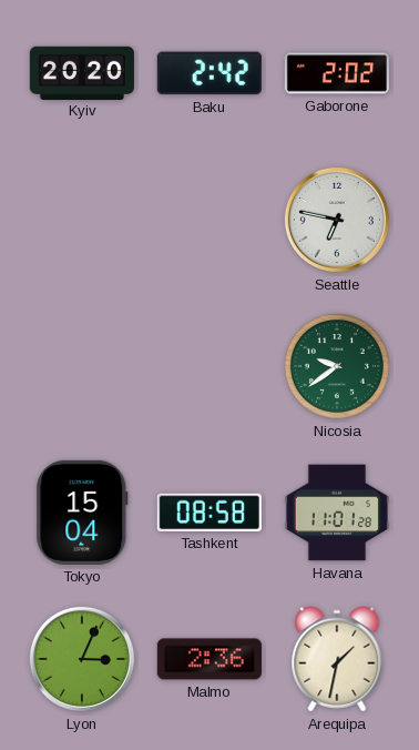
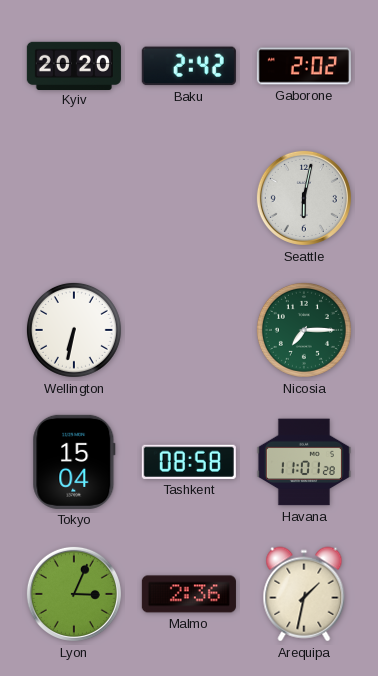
Seattle: 6:47 -> 6:02 (304, 198)
Wellington: none -> 6:32 (74, 330)
Nicosia: 9:39 -> 7:15 (304, 330)
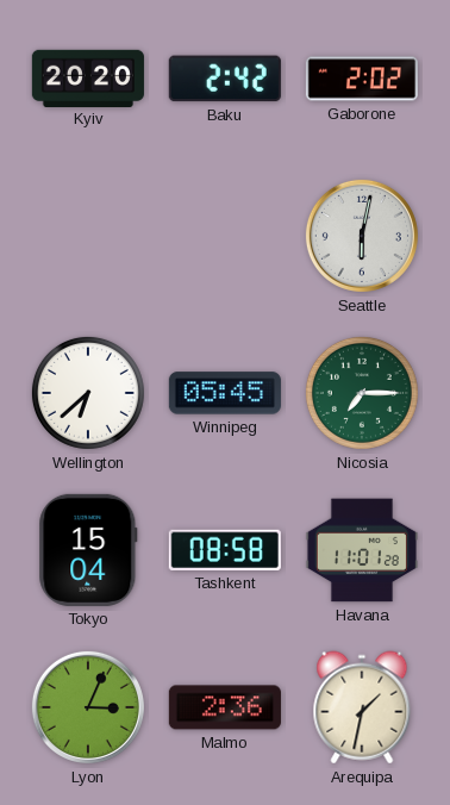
Wellington: 6:32 -> 6:38 (88, 393)
Winnipeg: none -> 05:45 (225, 393)
